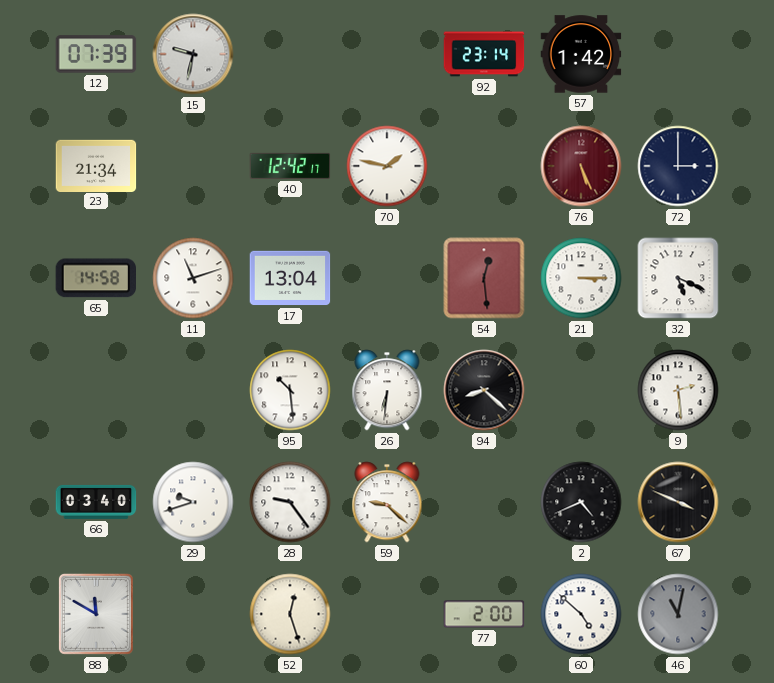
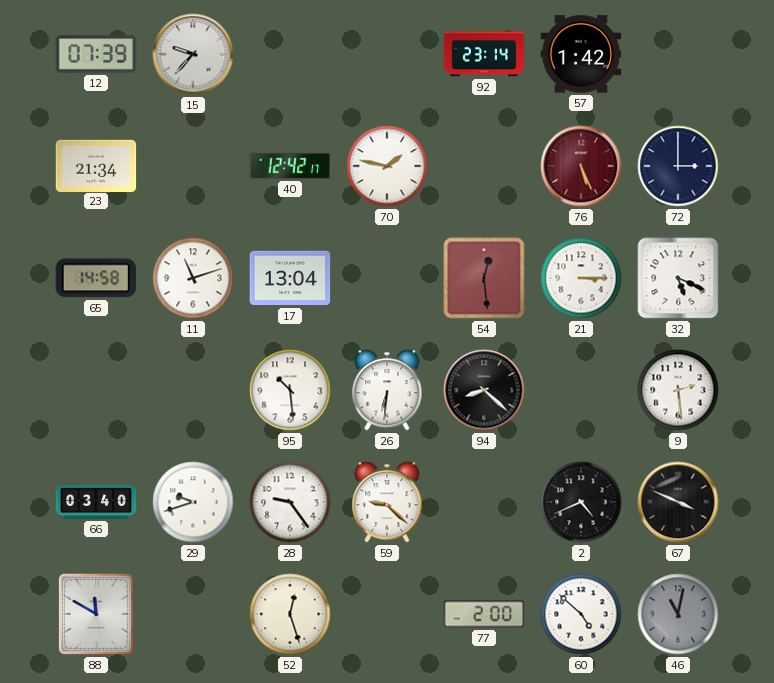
15: 9:32 -> 9:37 (193, 54)
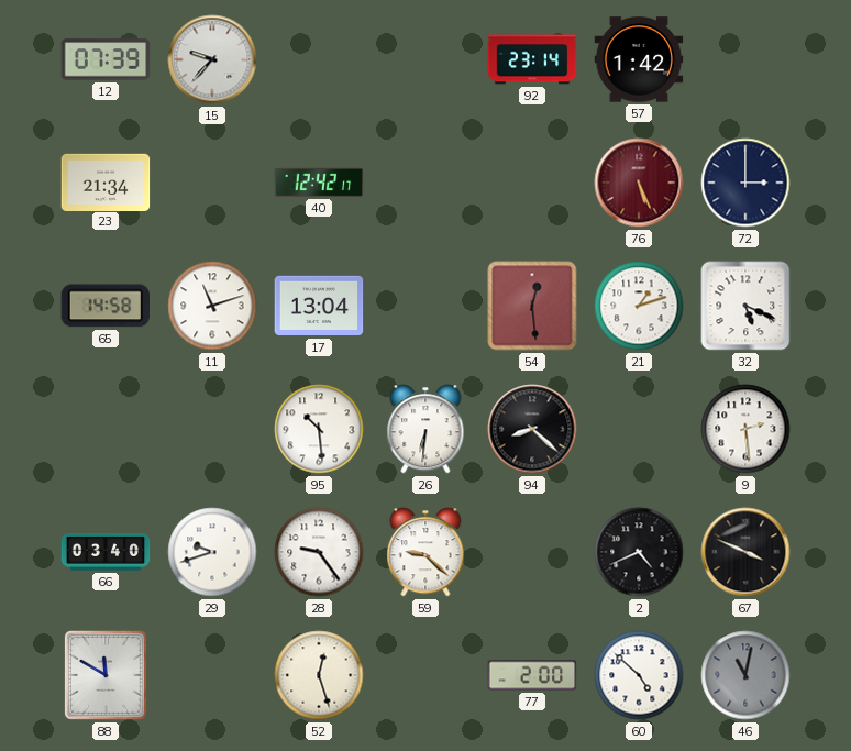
70: 1:47 -> none (387, 166)
21: 3:15 -> 1:12 (639, 306)
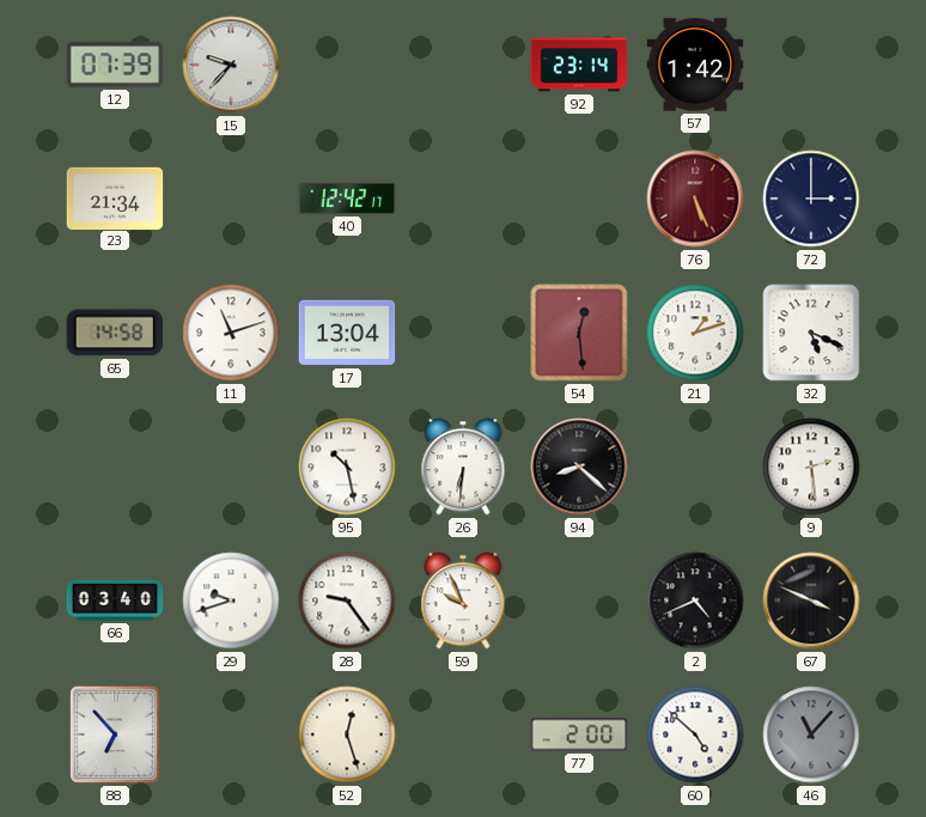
95: 10:29 -> 10:28 (347, 467)
59: 9:22 -> 9:56 (463, 600)
88: 11:50 -> 6:53 (115, 734)
46: 11:02 -> 11:07 (811, 734)
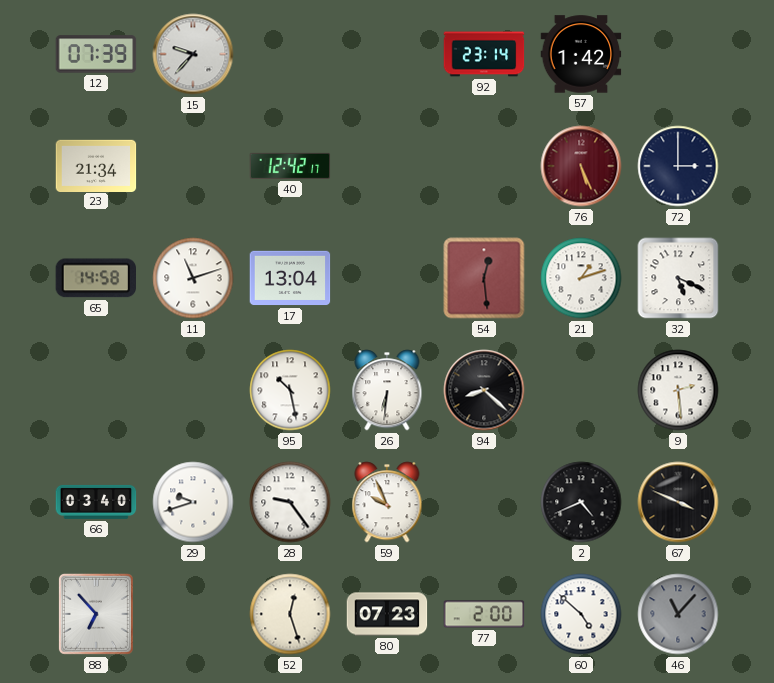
80: none -> 07:23 (387, 614)
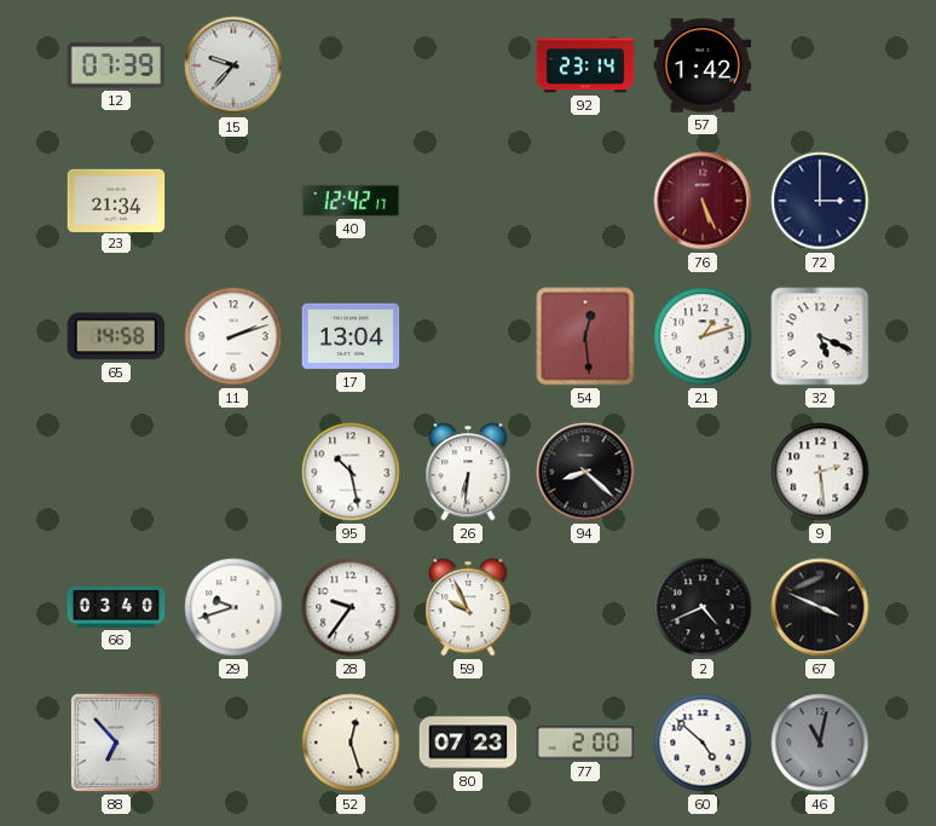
11: 11:12 -> 2:12 (233, 336)
28: 9:24 -> 9:36 (351, 607)
46: 11:07 -> 11:02 (820, 743)
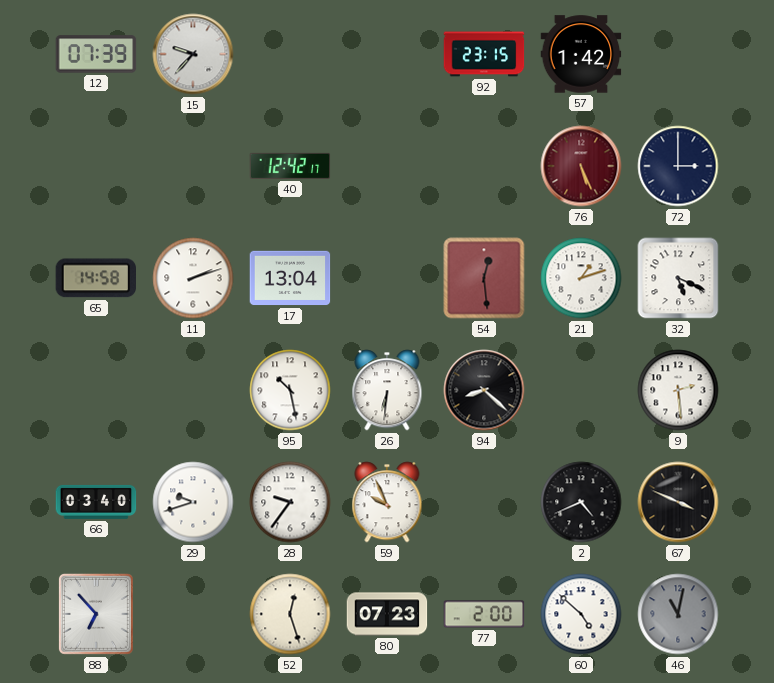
92: 23:14 -> 23:15 (484, 54)
23: 21:34 -> none (116, 200)
